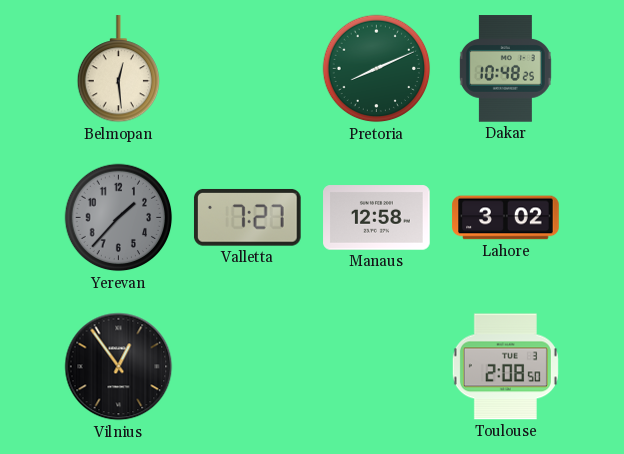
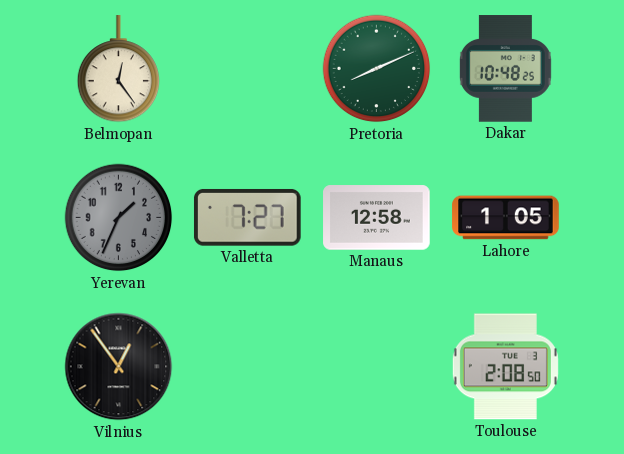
Belmopan: 12:29 -> 12:24 (118, 69)
Yerevan: 1:37 -> 1:34 (119, 218)
Lahore: 3:02 -> 1:05 (506, 218)
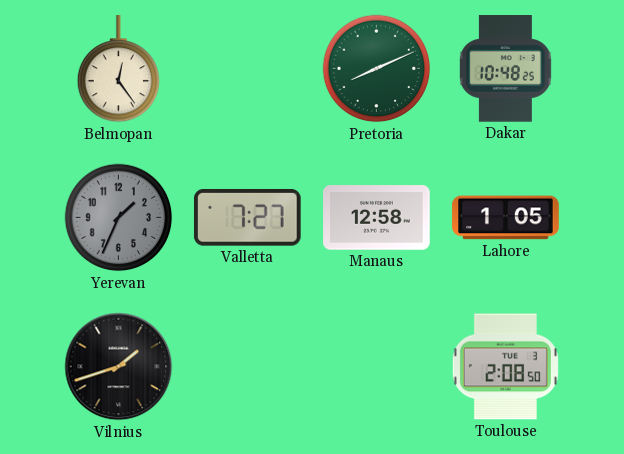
Vilnius: 12:54 -> 1:42 (119, 367)
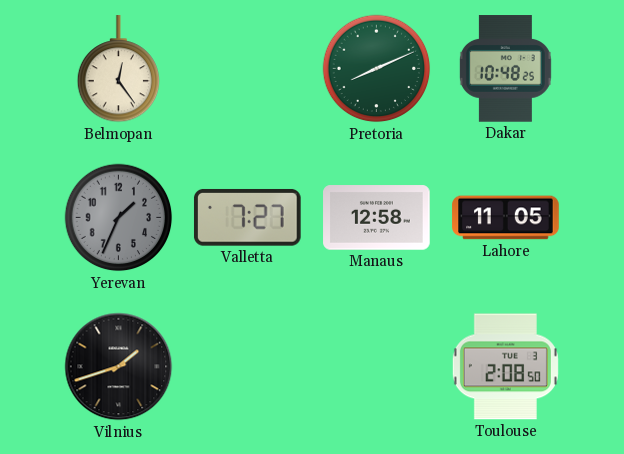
Lahore: 1:05 -> 11:05 (506, 218)
